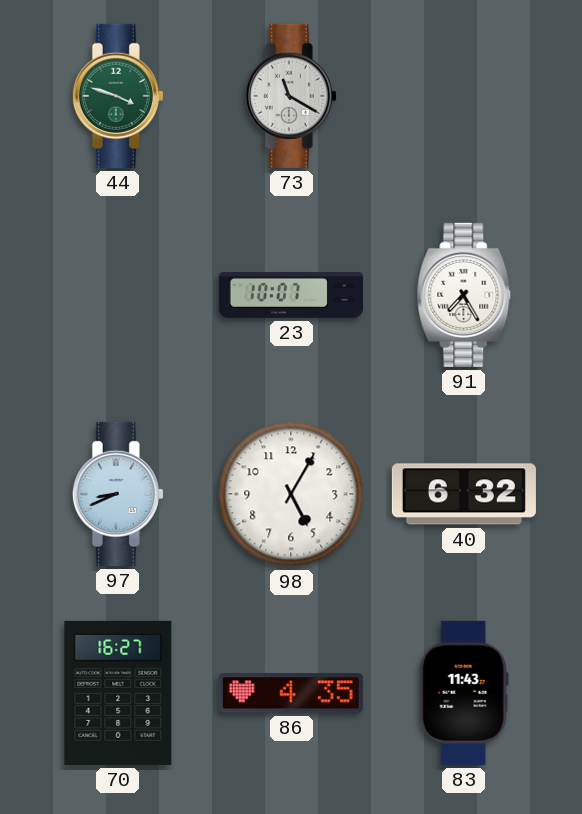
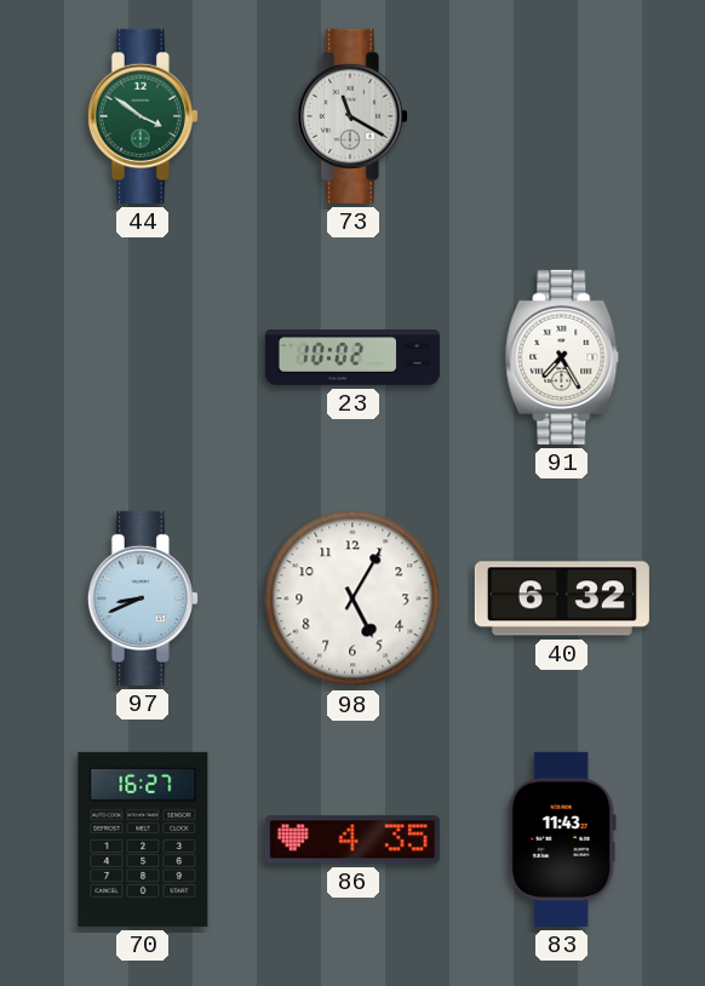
44: 3:48 -> 3:51 (143, 116)
23: 10:07 -> 10:02 (352, 359)
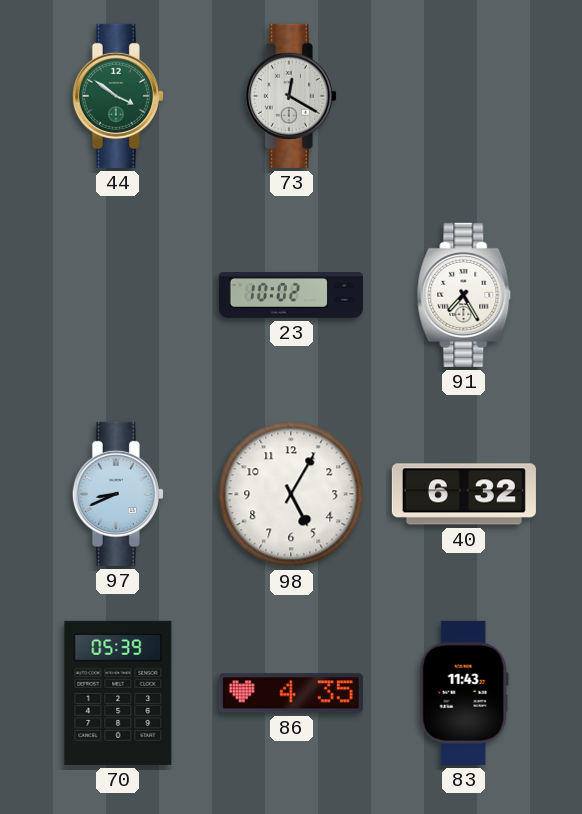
73: 11:20 -> 12:20 (291, 96)
70: 16:27 -> 05:39 (118, 693)
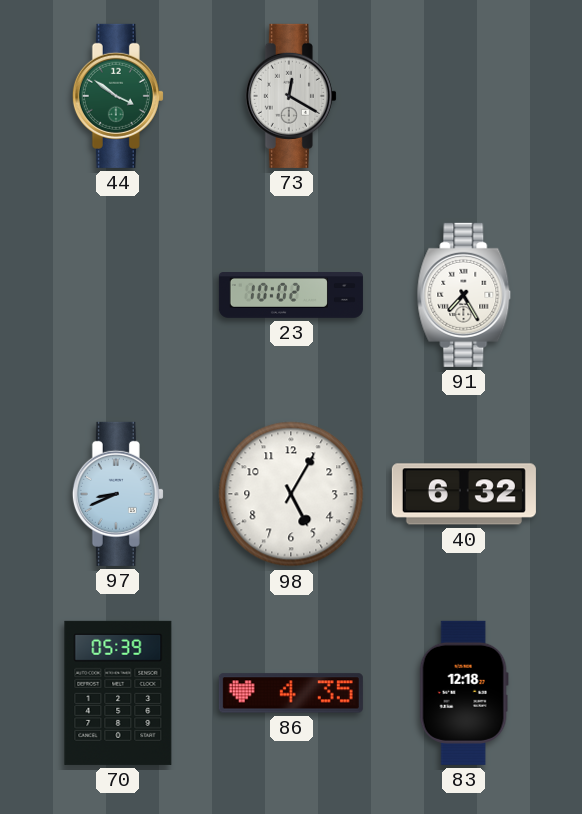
83: 11:43 -> 12:18 (464, 693)
